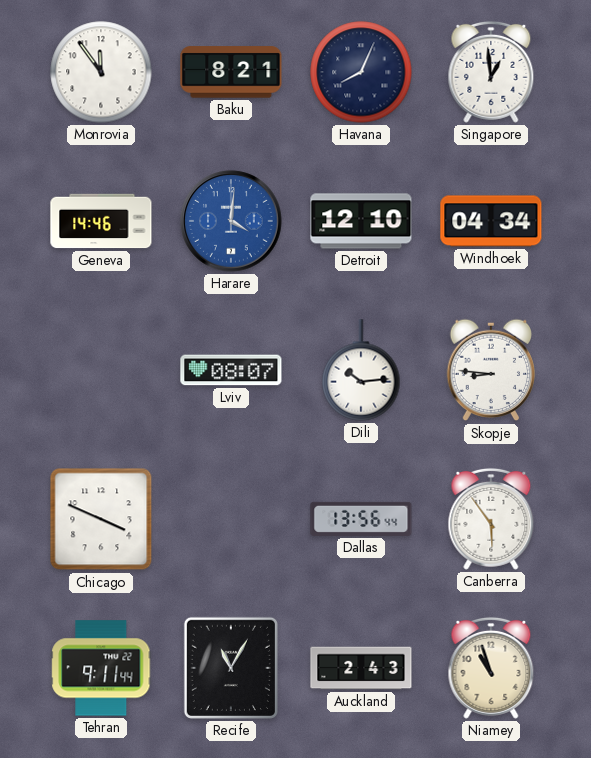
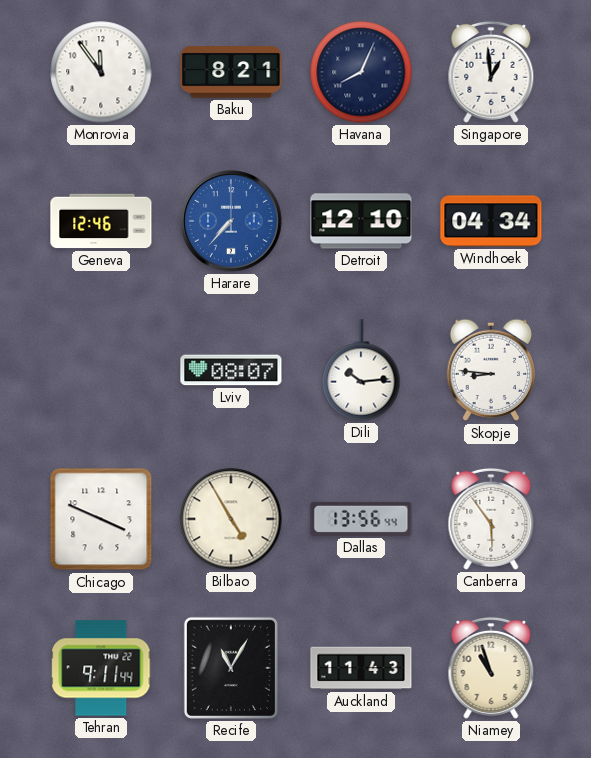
Geneva: 14:46 -> 12:46 (101, 221)
Harare: 4:01 -> 7:37 (231, 221)
Bilbao: none -> 4:55 (231, 519)
Auckland: 2:43 -> 11:43 (361, 668)
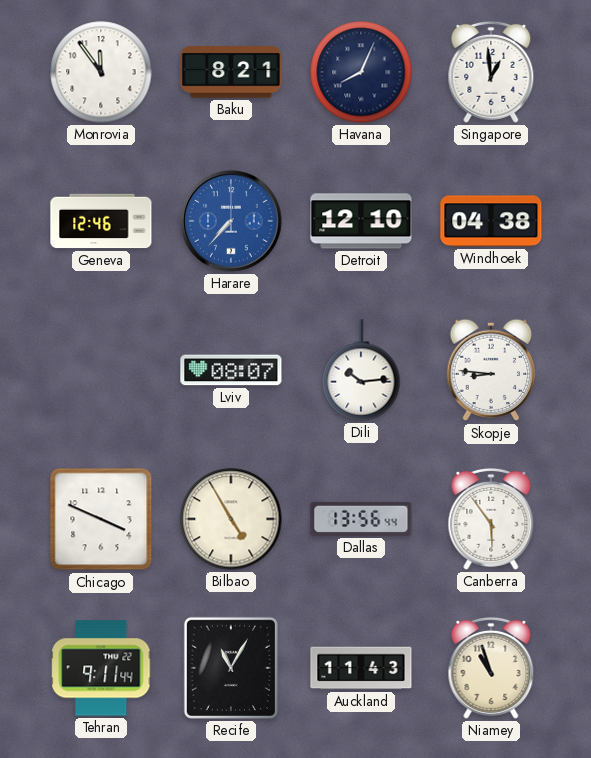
Windhoek: 04:34 -> 04:38 (491, 221)
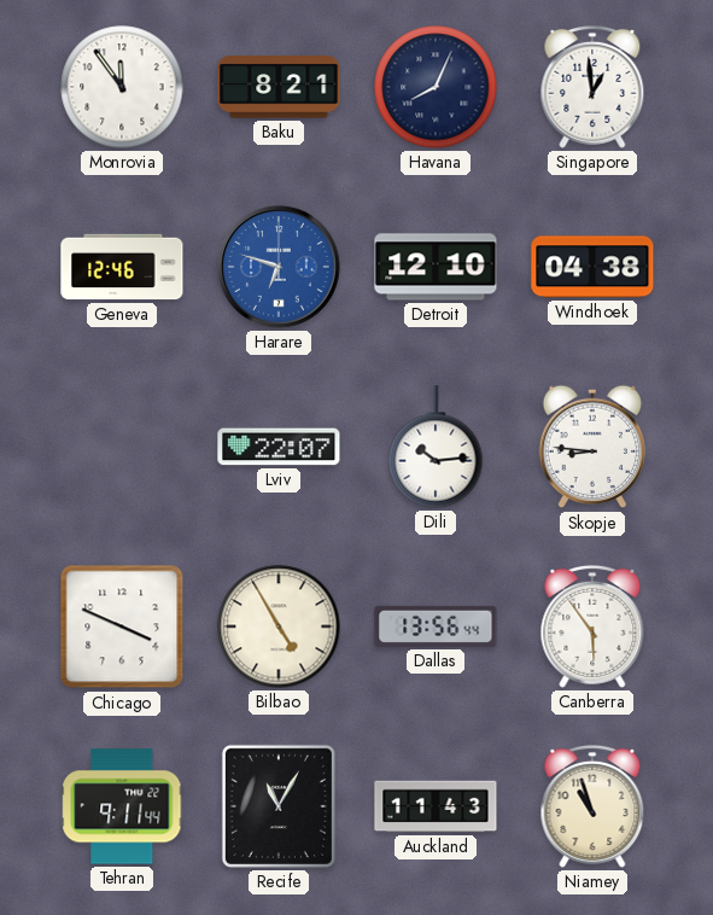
Harare: 7:37 -> 6:48 (279, 267)
Lviv: 08:07 -> 22:07 (279, 447)
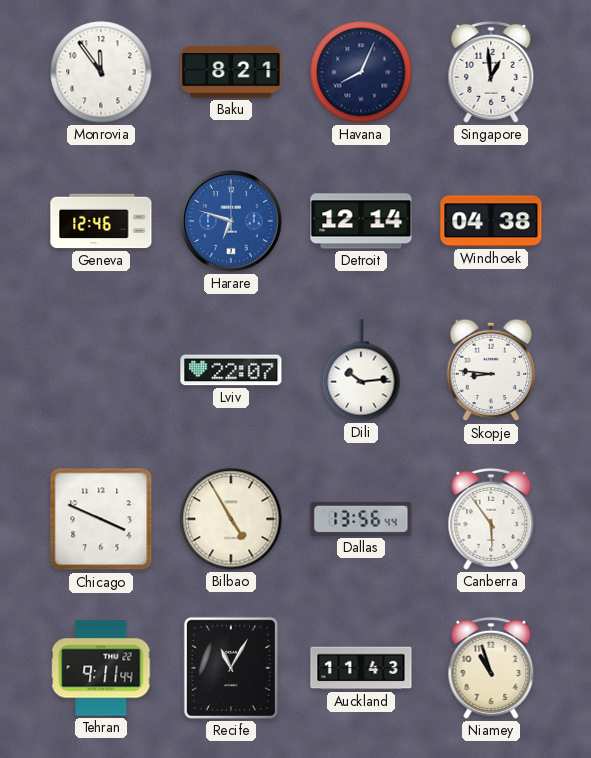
Detroit: 12:10 -> 12:14 (361, 221)
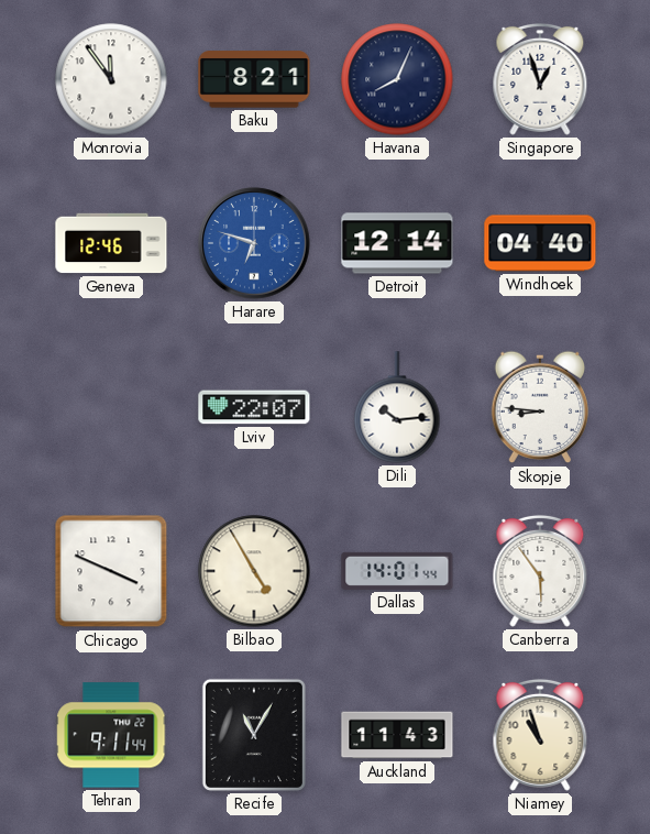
Singapore: 12:59 -> 12:57 (540, 79)
Windhoek: 04:38 -> 04:40 (540, 243)
Dallas: 13:56 -> 14:01 (397, 571)
